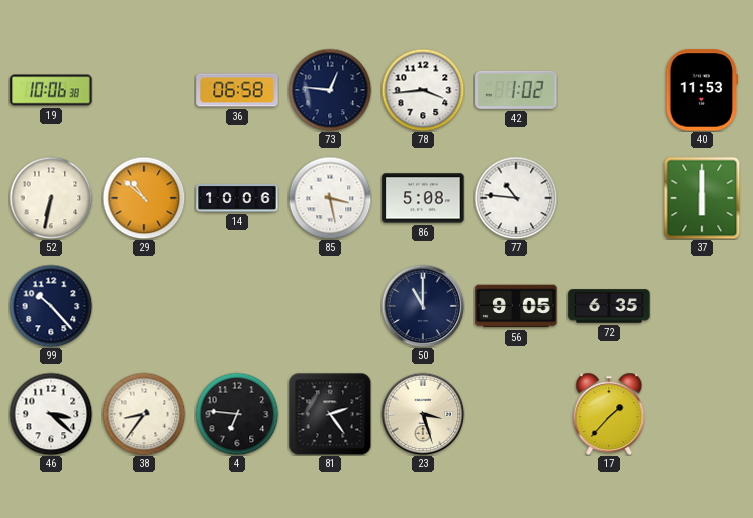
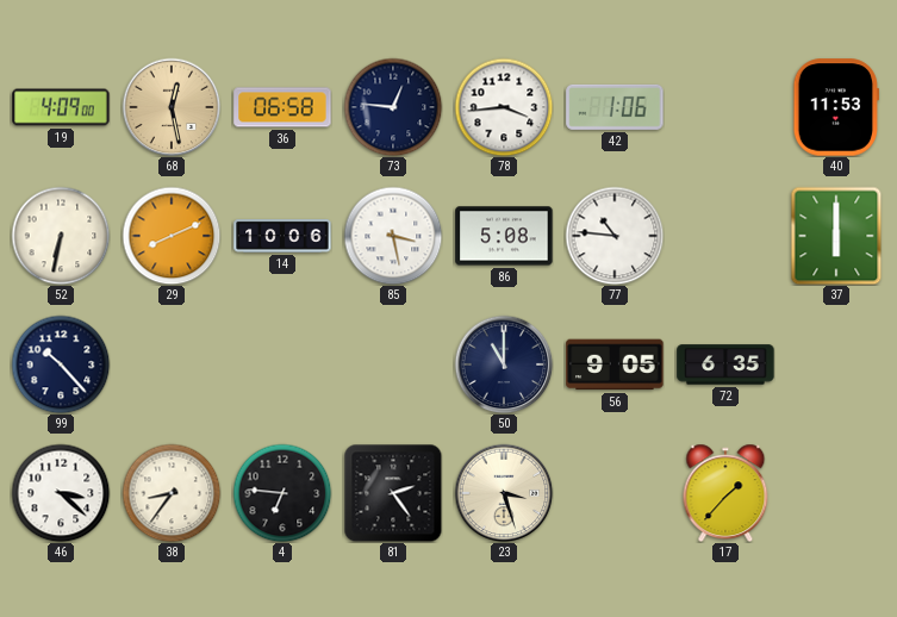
19: 10:06 -> 4:09 (61, 107)
68: none -> 12:28 (172, 107)
42: 1:02 -> 1:06 (615, 107)
29: 10:52 -> 8:11 (172, 236)
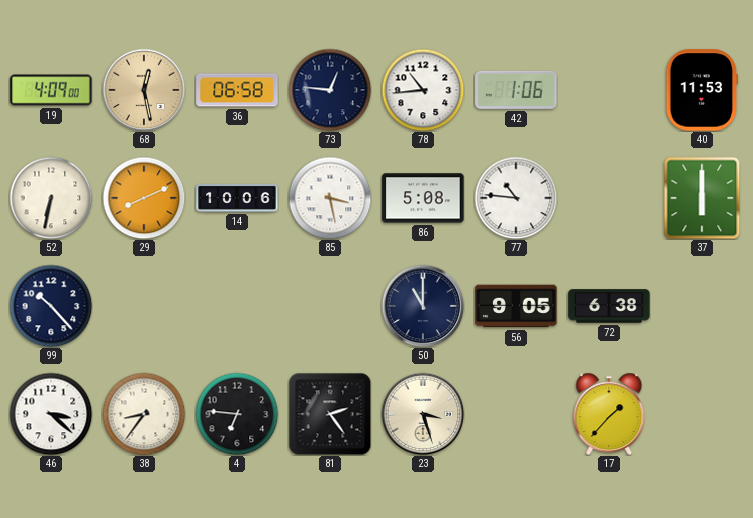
78: 3:44 -> 10:44 (423, 90)
72: 6:35 -> 6:38 (609, 306)
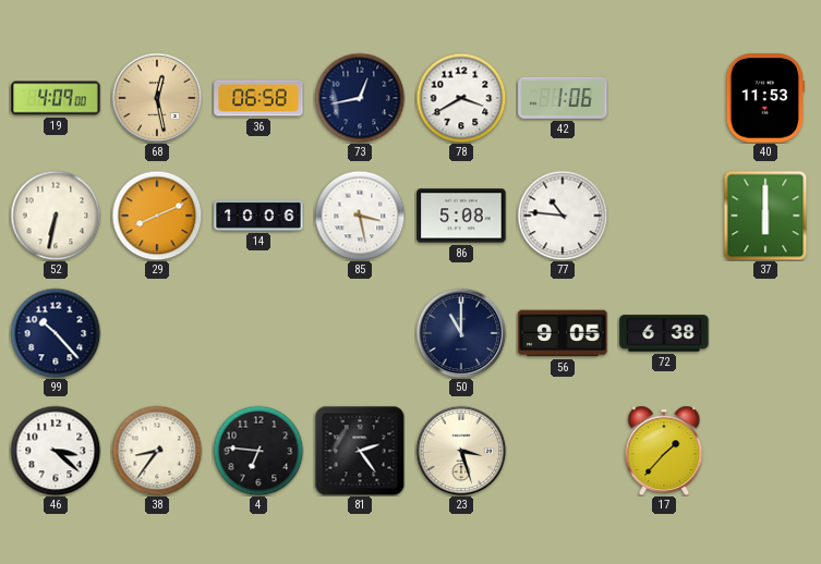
73: 12:46 -> 12:43 (360, 98)
78: 10:44 -> 3:40 (461, 98)
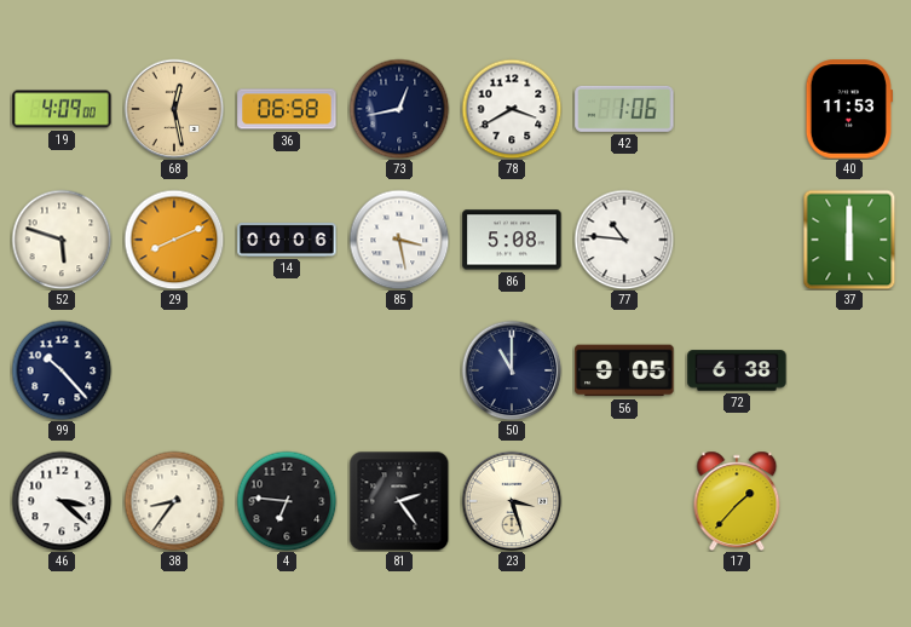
52: 6:32 -> 5:48 (62, 240)
14: 10:06 -> 00:06 (287, 241)
